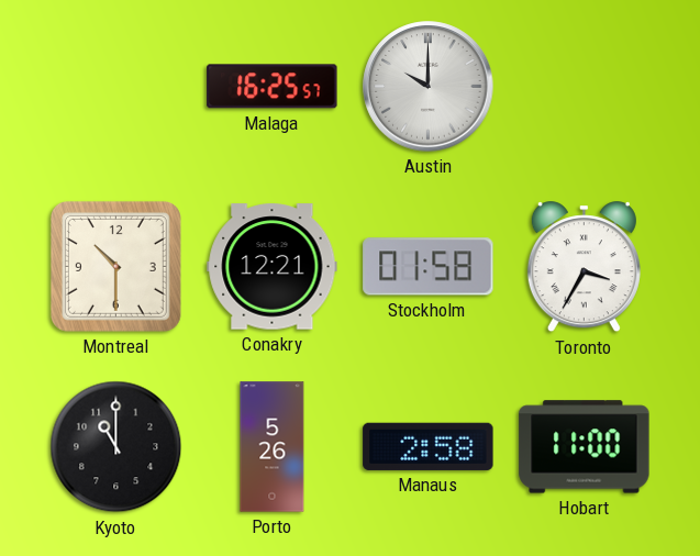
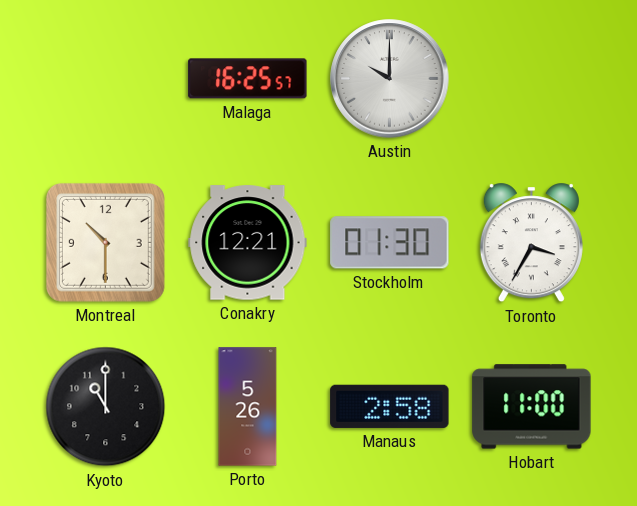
Stockholm: 01:58 -> 01:30 (390, 243)
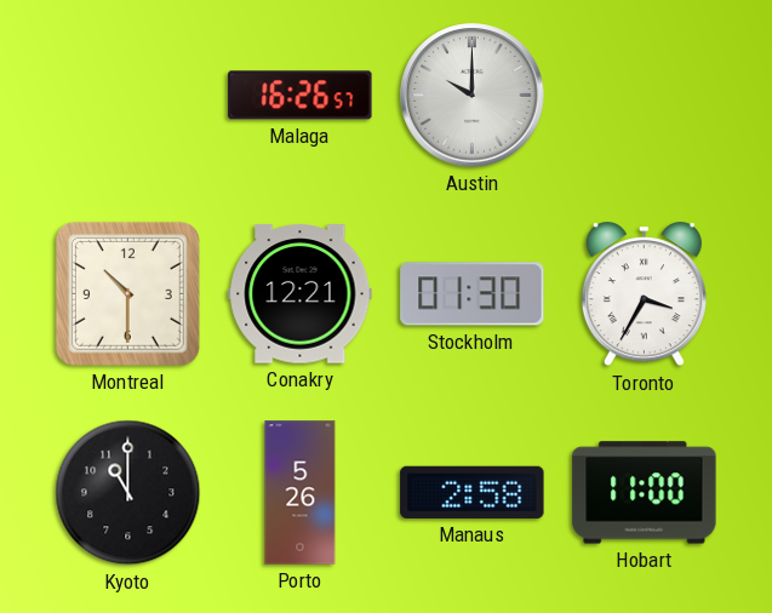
Malaga: 16:25 -> 16:26 (301, 96)
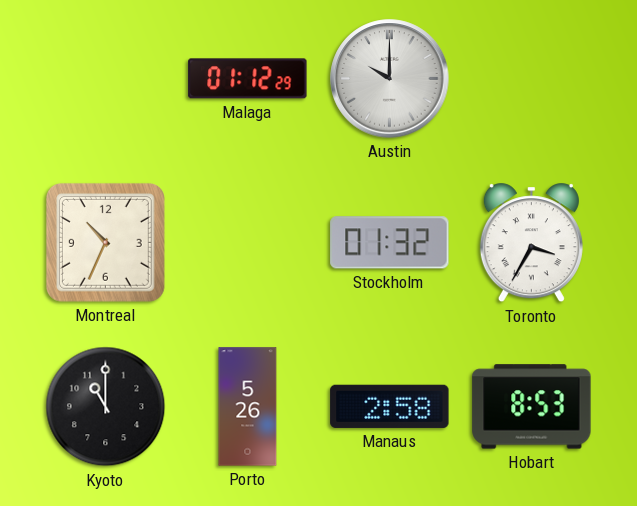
Malaga: 16:26 -> 01:12 (248, 79)
Montreal: 10:30 -> 10:34 (105, 242)
Conakry: 12:21 -> none (301, 294)
Stockholm: 01:30 -> 01:32 (390, 243)
Hobart: 11:00 -> 8:53 (532, 407)
